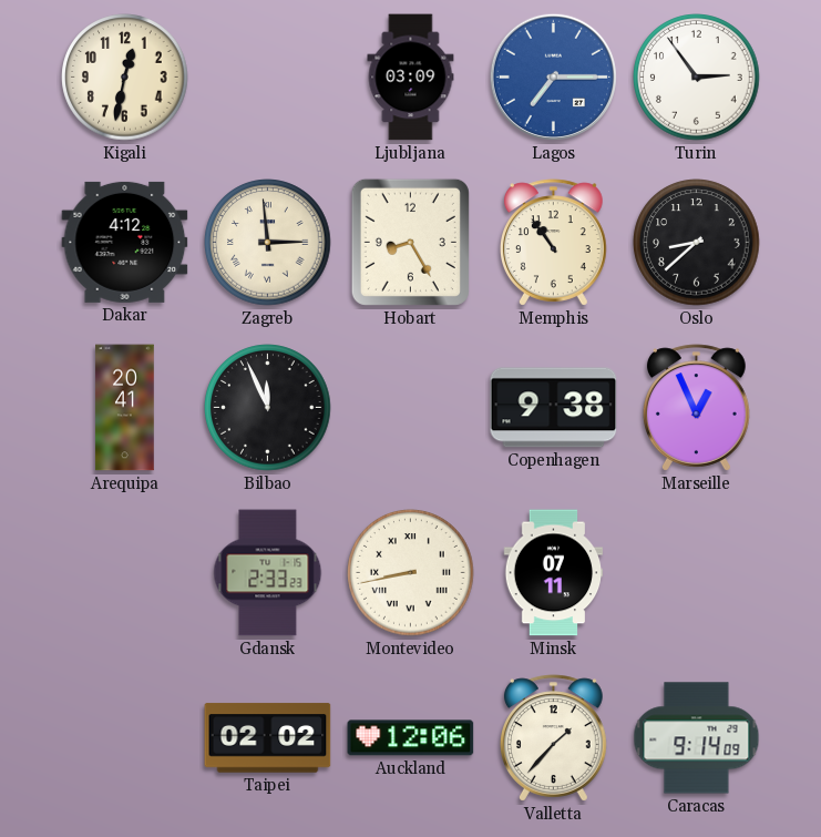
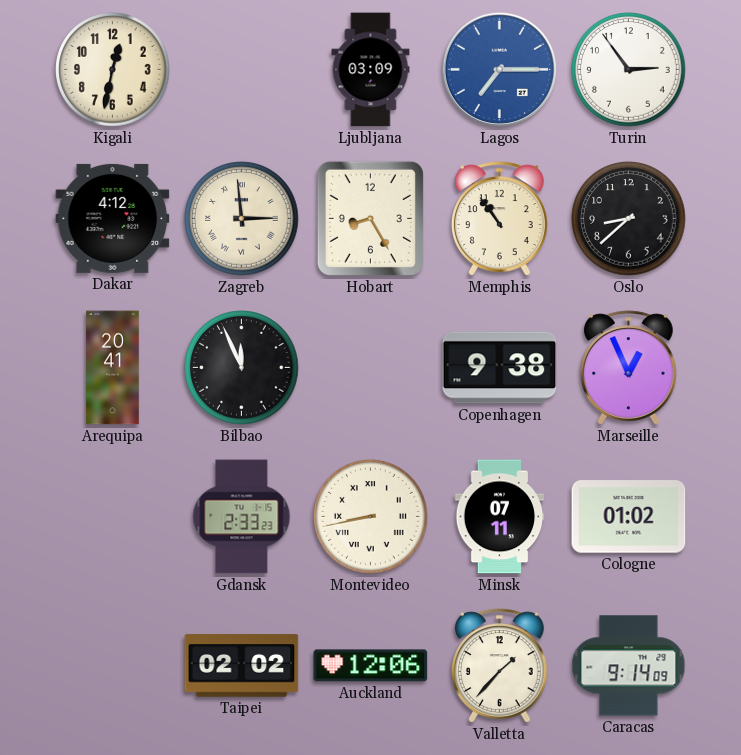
Cologne: none -> 01:02 (629, 517)
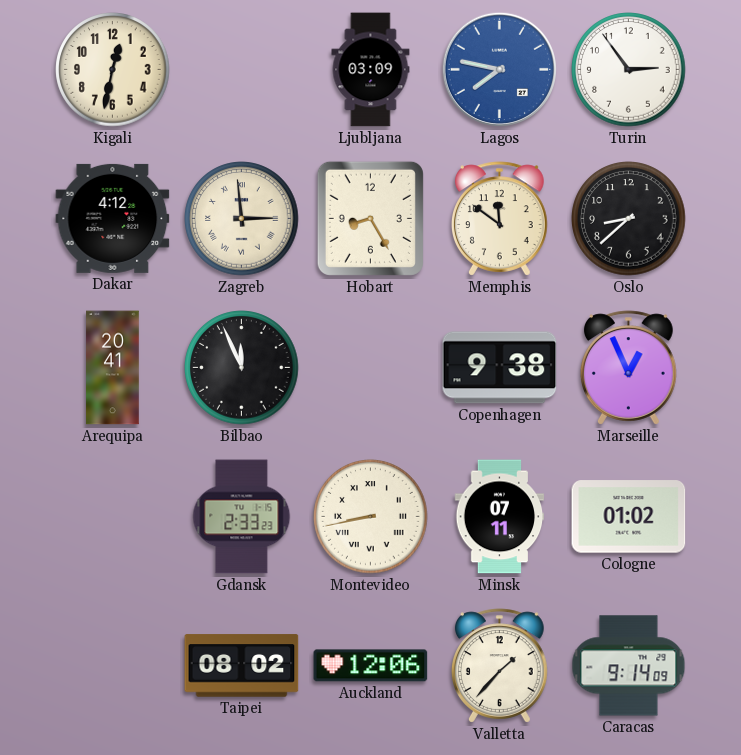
Lagos: 7:15 -> 7:47 (499, 69)
Memphis: 10:54 -> 11:51 (499, 219)
Taipei: 02:02 -> 08:02 (242, 666)
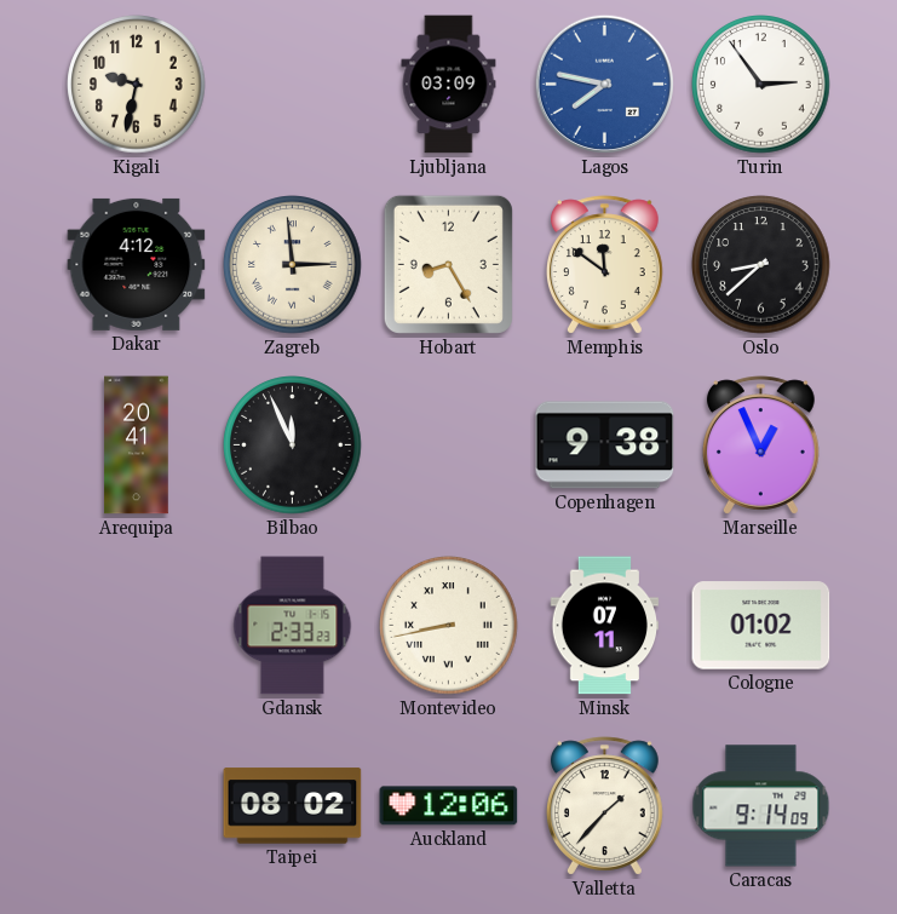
Kigali: 12:32 -> 9:32 (137, 85)
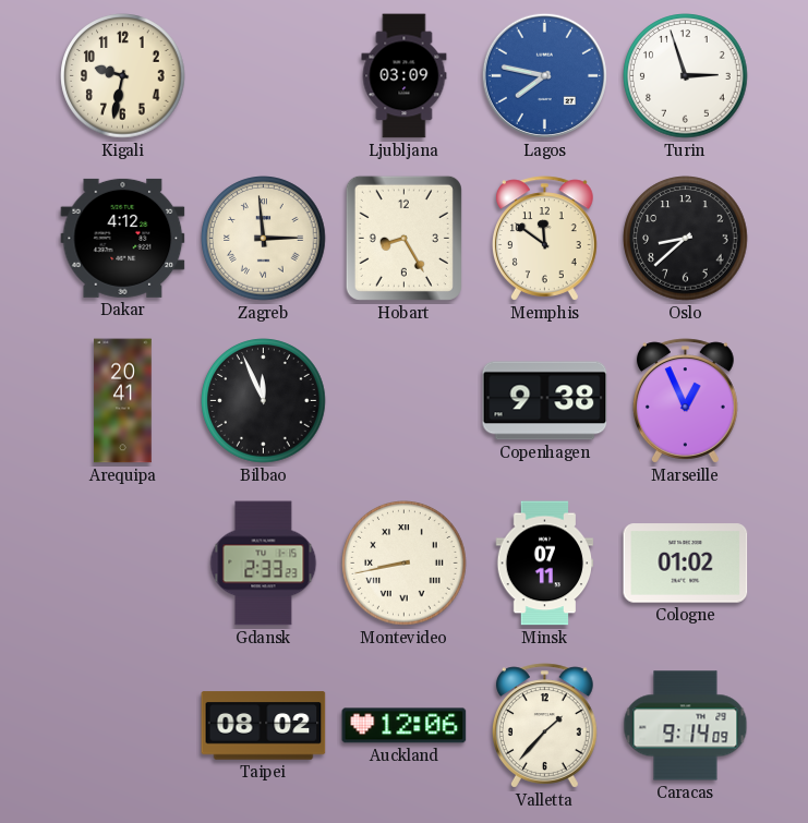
Turin: 2:54 -> 2:57 (686, 76)
